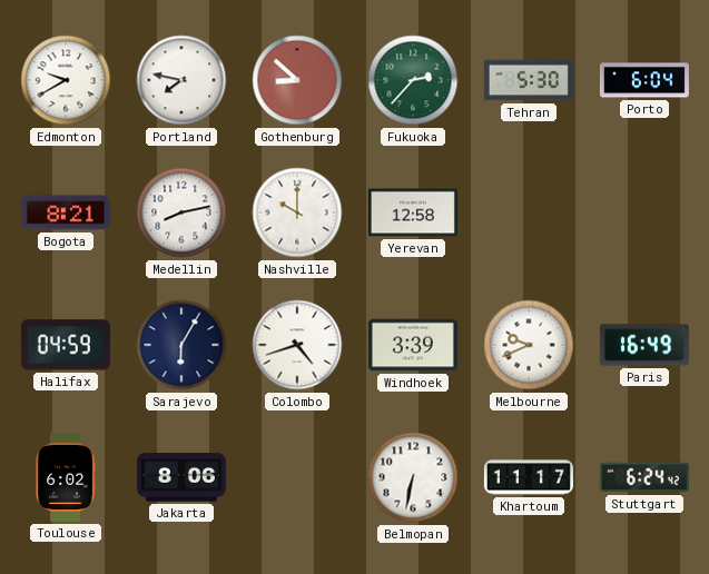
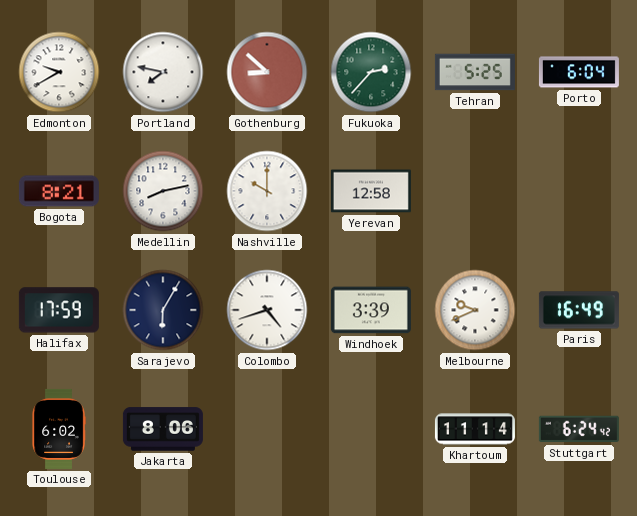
Tehran: 5:30 -> 5:25 (475, 72)
Halifax: 04:59 -> 17:59 (59, 310)
Belmopan: 6:32 -> none (413, 477)
Khartoum: 11:17 -> 11:14 (475, 429)
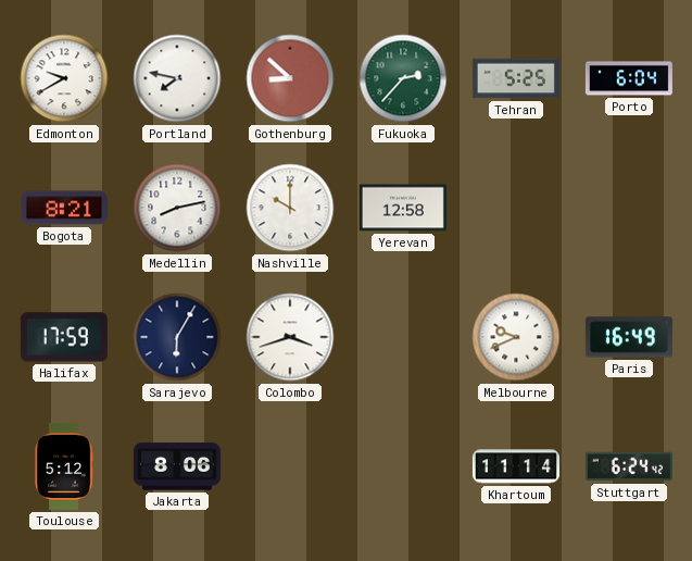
Colombo: 4:42 -> 3:42 (290, 337)
Windhoek: 3:39 -> none (371, 310)
Toulouse: 6:02 -> 5:12 (64, 466)
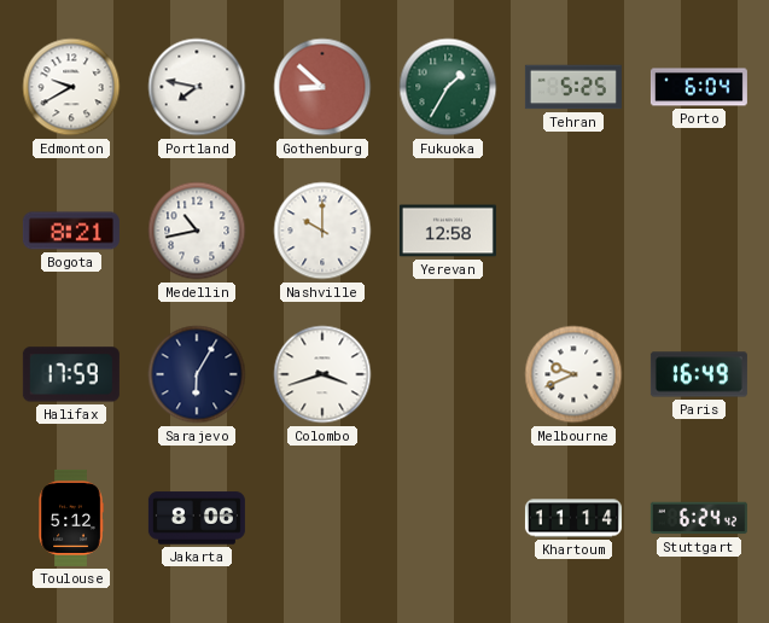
Fukuoka: 2:37 -> 1:35 (448, 87)
Medellin: 8:13 -> 10:43 (197, 231)
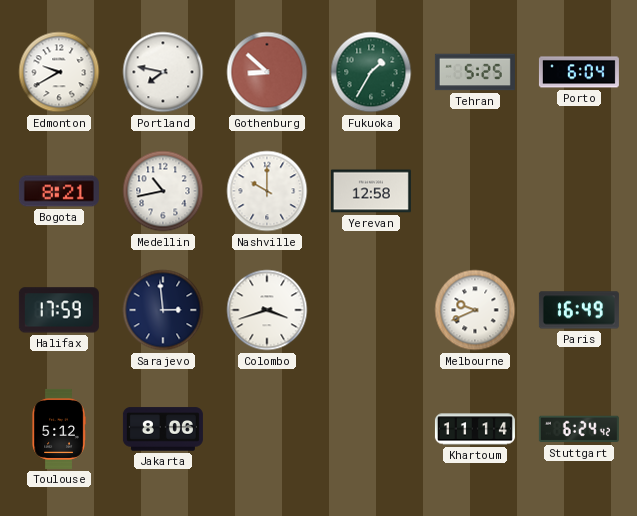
Sarajevo: 6:05 -> 2:59 (163, 310)
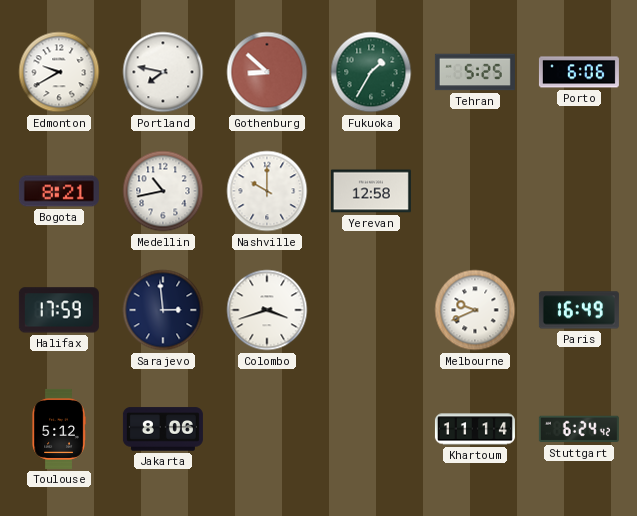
Porto: 6:04 -> 6:06 (579, 72)
